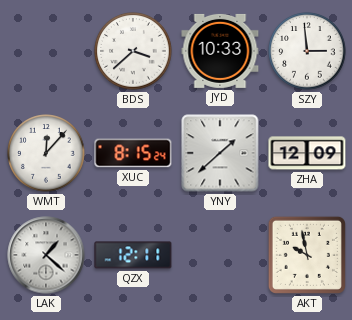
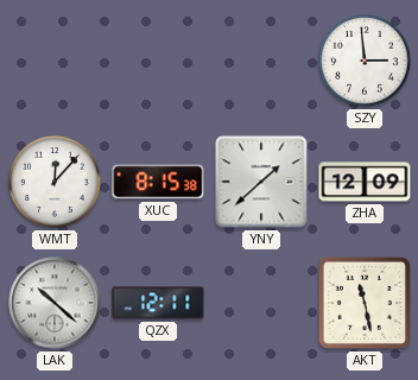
BDS: 3:38 -> none (133, 51)
JYD: 10:33 -> none (220, 51)
XUC: 8:15:24 -> 8:15:38 (158, 182)
LAK: 1:22 -> 10:22 (55, 303)
AKT: 9:58 -> 11:28 (365, 303)
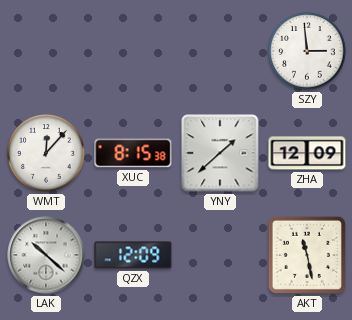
QZX: 12:11 -> 12:09 (133, 255)
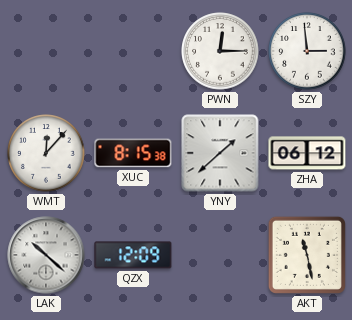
PWN: none -> 12:15 (220, 51)
ZHA: 12:09 -> 06:12 (307, 153)
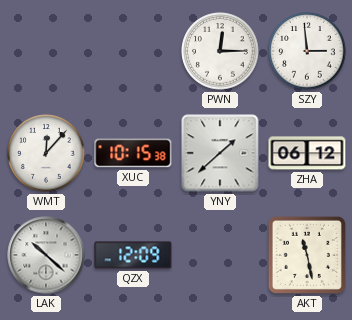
XUC: 8:15 -> 10:15 (133, 153)
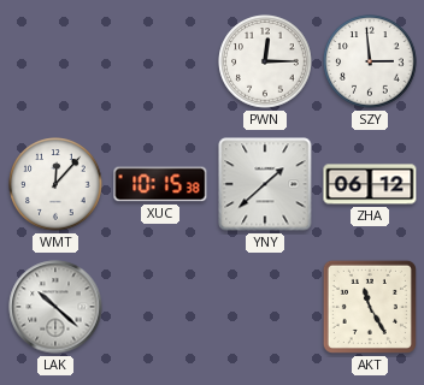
QZX: 12:09 -> none (133, 255)
AKT: 11:28 -> 11:25 (370, 307)
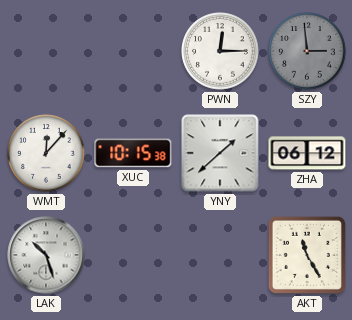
SZY dial: white -> grey (307, 51)
LAK: 10:22 -> 10:27 (46, 255)
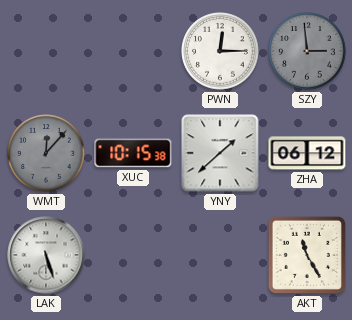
WMT dial: white -> grey (46, 153)
LAK: 10:27 -> 5:27 (46, 255)
